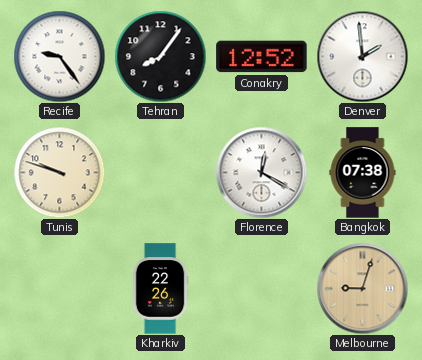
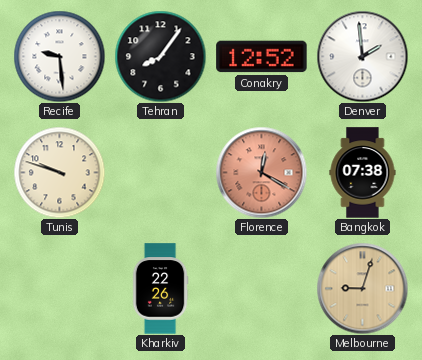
Recife: 9:24 -> 9:29 (59, 56)
Florence dial: white -> salmon (261, 172)
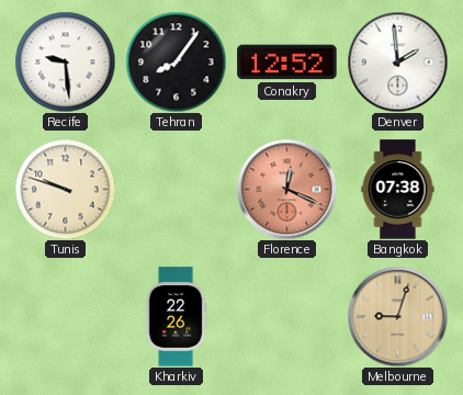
Florence: 12:20 -> 12:19 (286, 189)
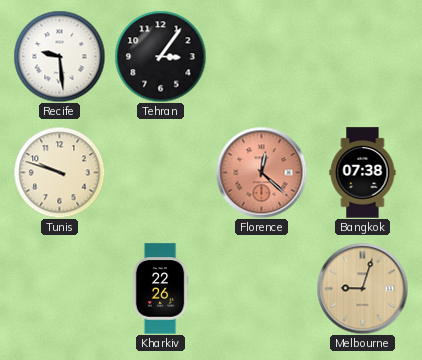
Tehran: 8:06 -> 3:06 (160, 56)
Conakry: 12:52 -> none (287, 63)
Denver: 1:59 -> none (397, 61)
Florence: 12:19 -> 12:22 (261, 172)
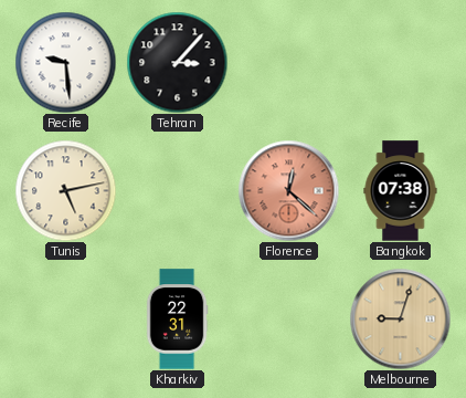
Tehran: 3:06 -> 3:07 (177, 62)
Tunis: 9:48 -> 5:13 (65, 190)
Kharkiv: 22:26 -> 22:31 (177, 320)
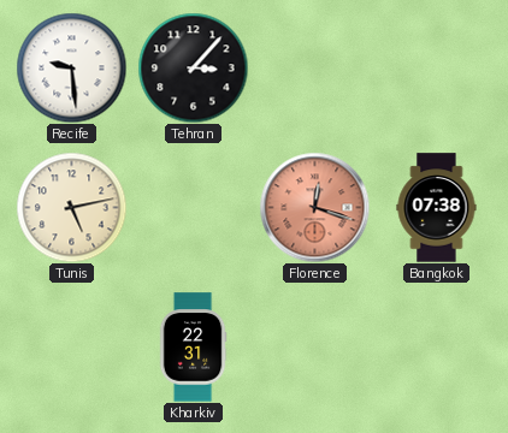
Florence: 12:22 -> 12:18 (314, 207)
Melbourne: 9:03 -> none (400, 318)
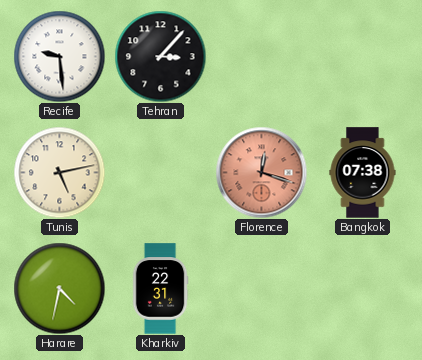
Harare: none -> 4:32 (59, 288)
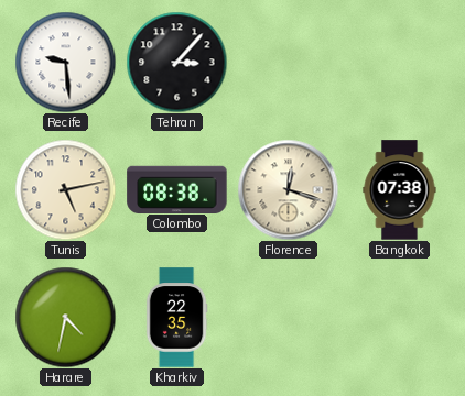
Colombo: none -> 08:38 (177, 189)
Florence dial: salmon -> cream (288, 189)
Kharkiv: 22:31 -> 22:35 (176, 318)
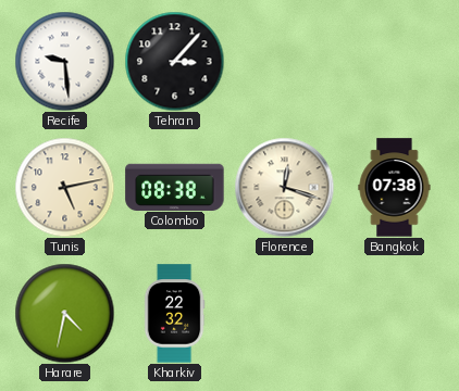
Kharkiv: 22:35 -> 22:32 (174, 314)
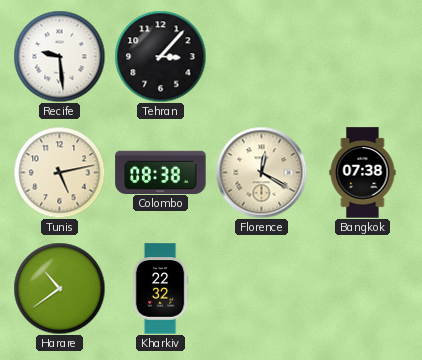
Florence: 12:18 -> 12:20 (261, 172)
Harare: 4:32 -> 10:39 (59, 288)
